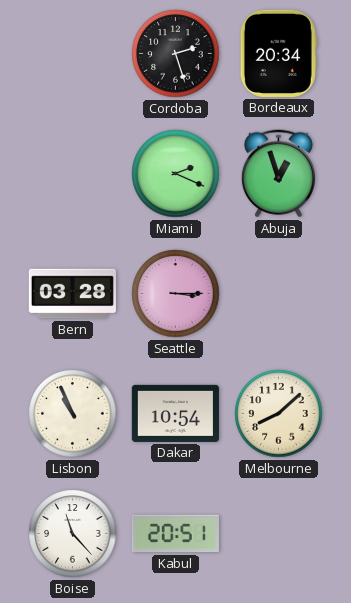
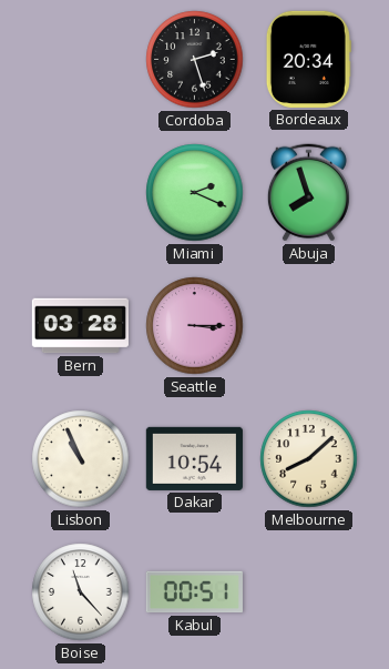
Abuja: 12:57 -> 7:57 (308, 193)
Kabul: 20:51 -> 00:51 (194, 592)
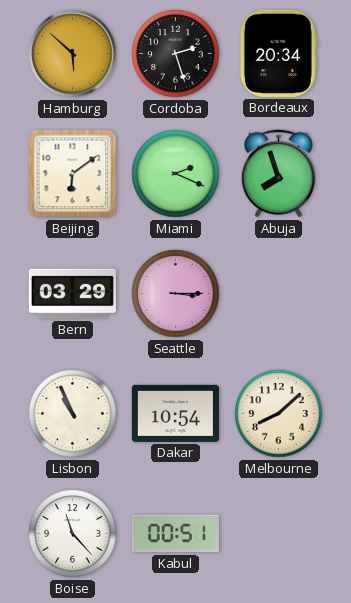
Hamburg: none -> 5:52 (73, 54)
Beijing: none -> 6:09 (73, 174)
Bern: 03:28 -> 03:29 (72, 294)
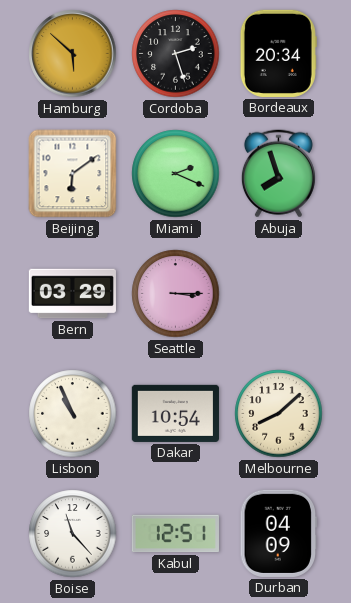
Kabul: 00:51 -> 12:51 (175, 534)
Durban: none -> 04:09 (278, 533)
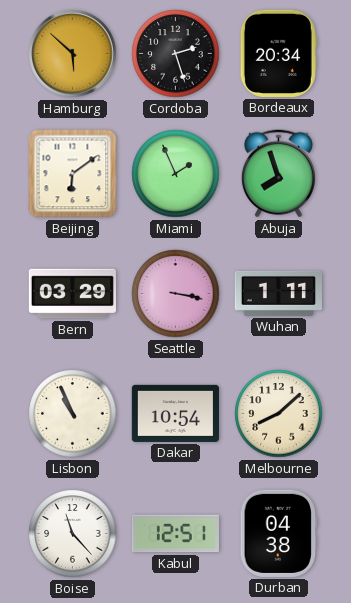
Miami: 2:19 -> 1:56 (176, 174)
Seattle: 3:15 -> 3:17 (176, 294)
Wuhan: none -> 1:11 (278, 293)
Durban: 04:09 -> 04:38 (278, 533)
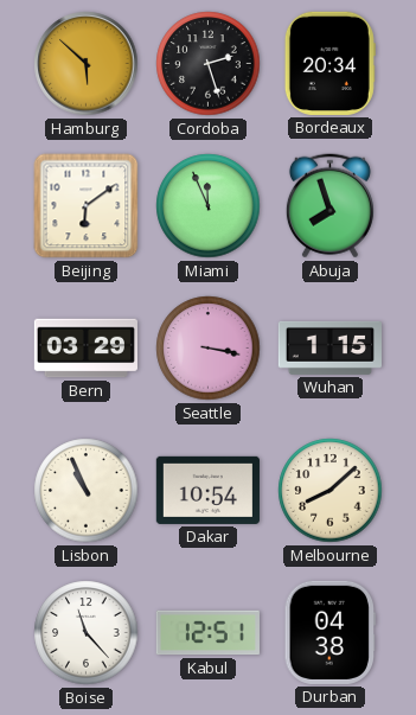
Miami: 1:56 -> 11:56 (209, 206)
Wuhan: 1:11 -> 1:15 (329, 347)
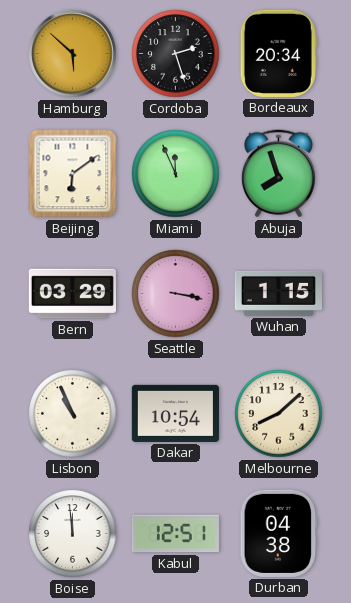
Boise: 11:23 -> 11:59 (73, 534)
